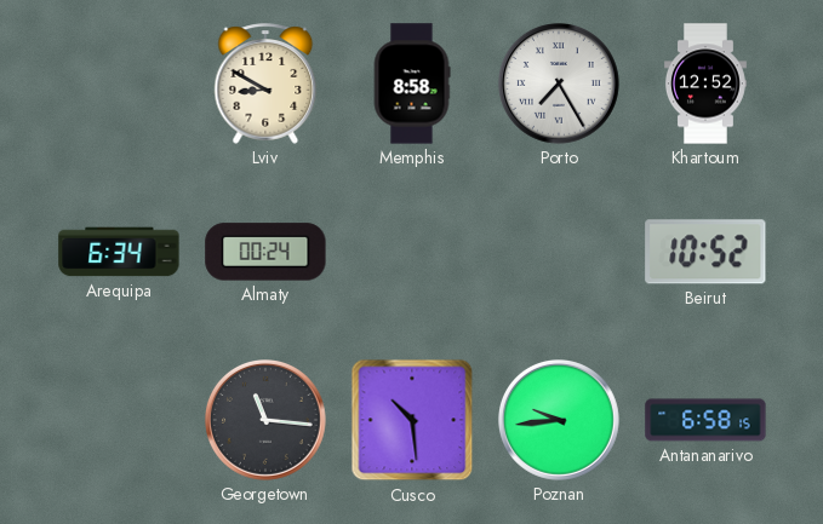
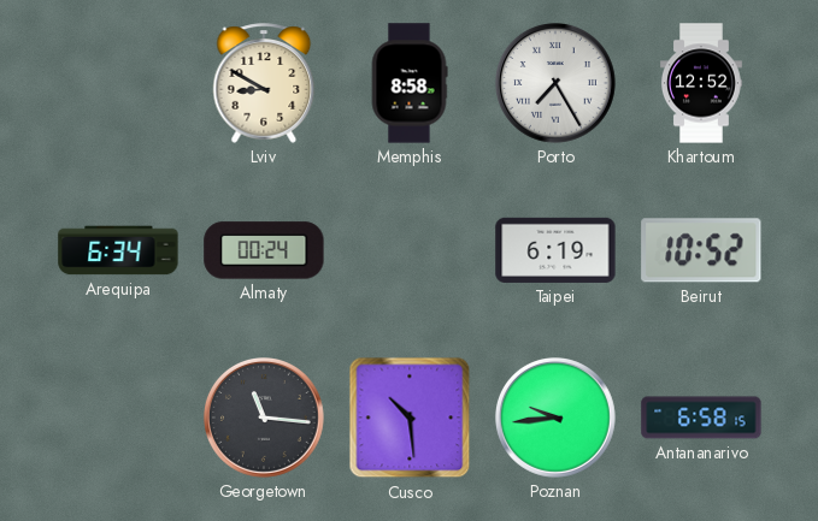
Taipei: none -> 6:19 (555, 250)
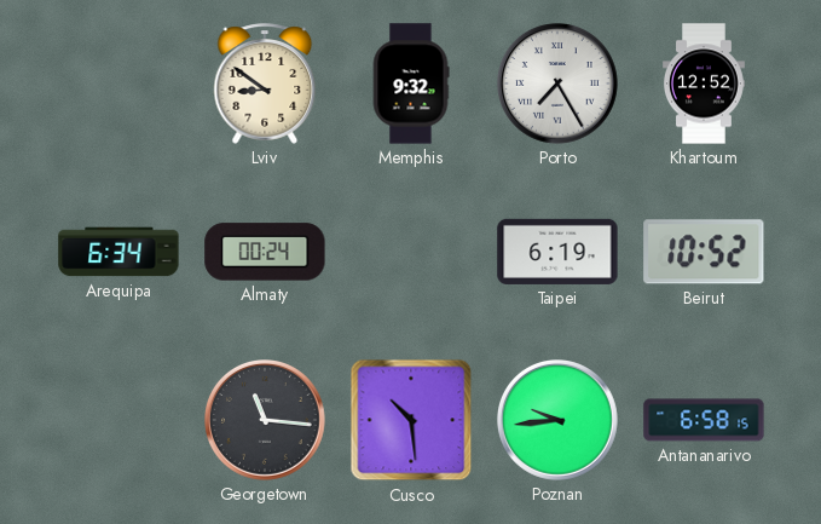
Lviv: 8:50 -> 8:51 (265, 84)
Memphis: 8:58 -> 9:32 (411, 84)
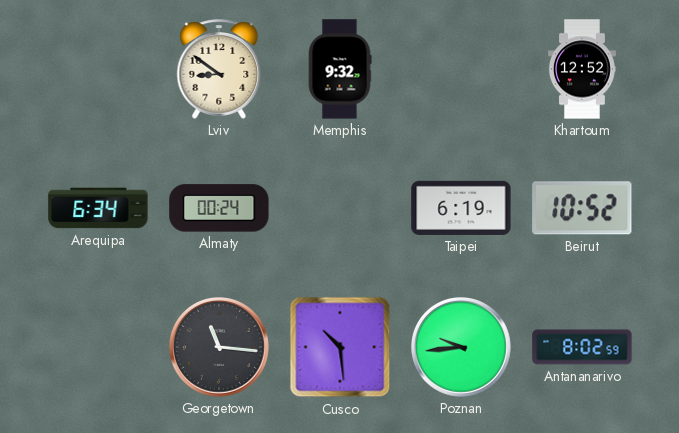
Porto: 7:25 -> none (559, 85)
Antananarivo: 6:58 -> 8:02 (582, 347)
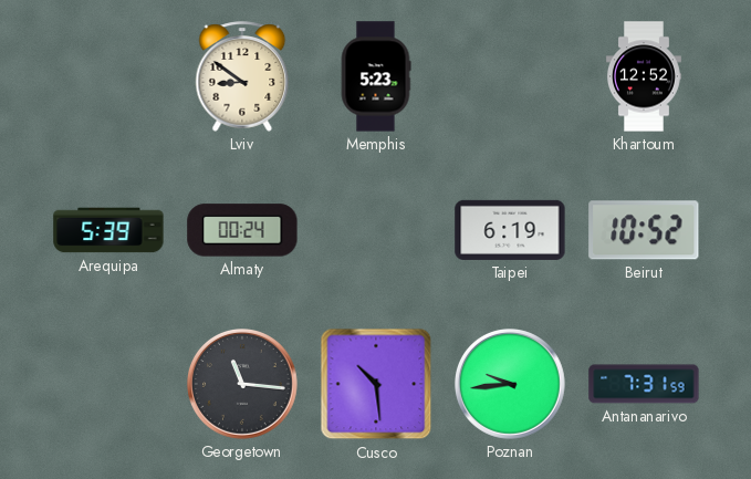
Memphis: 9:32 -> 5:23 (376, 76)
Arequipa: 6:34 -> 5:39 (108, 230)
Antananarivo: 8:02 -> 7:31 (644, 384)
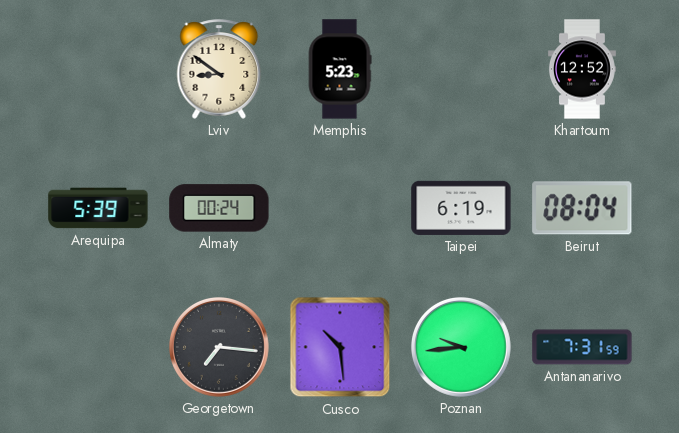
Beirut: 10:52 -> 08:04 (582, 208)
Georgetown: 11:16 -> 7:16 (220, 348)
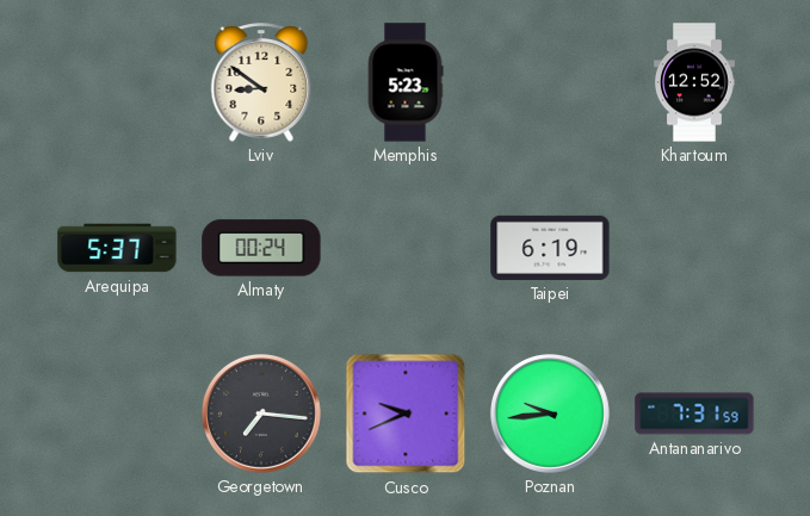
Arequipa: 5:39 -> 5:37 (117, 248)
Beirut: 08:04 -> none (582, 208)
Cusco: 10:29 -> 9:41 (406, 414)
